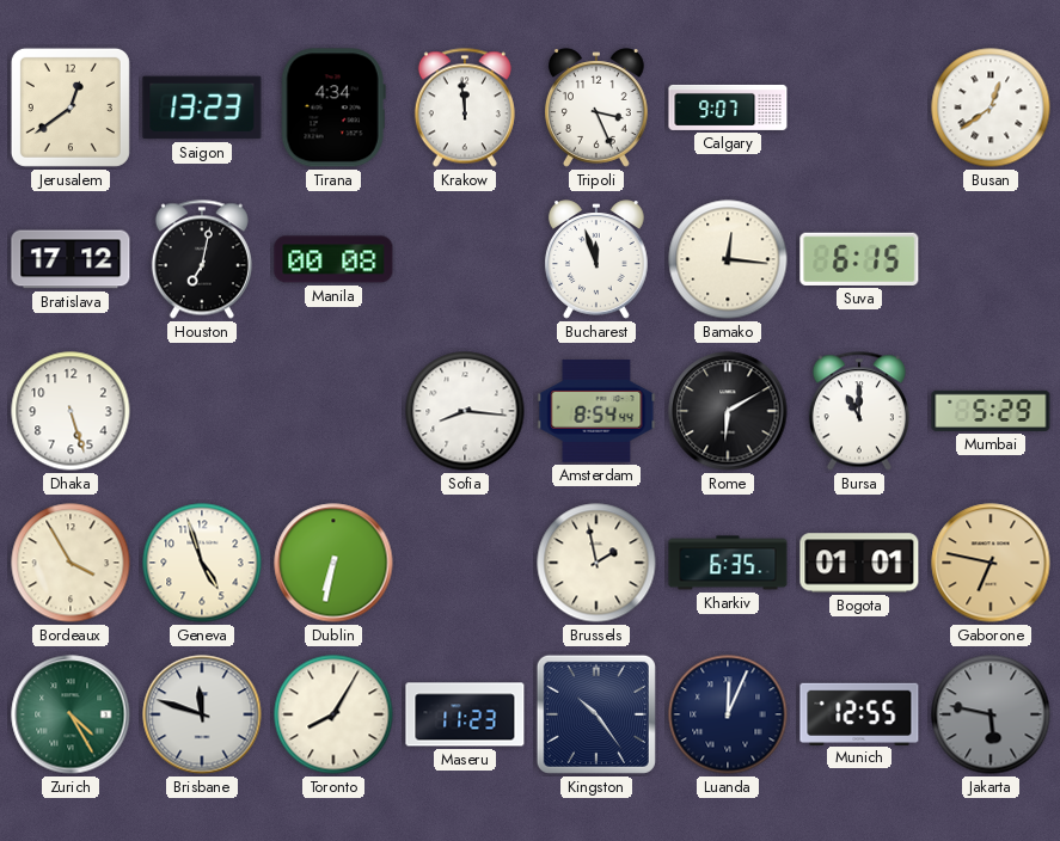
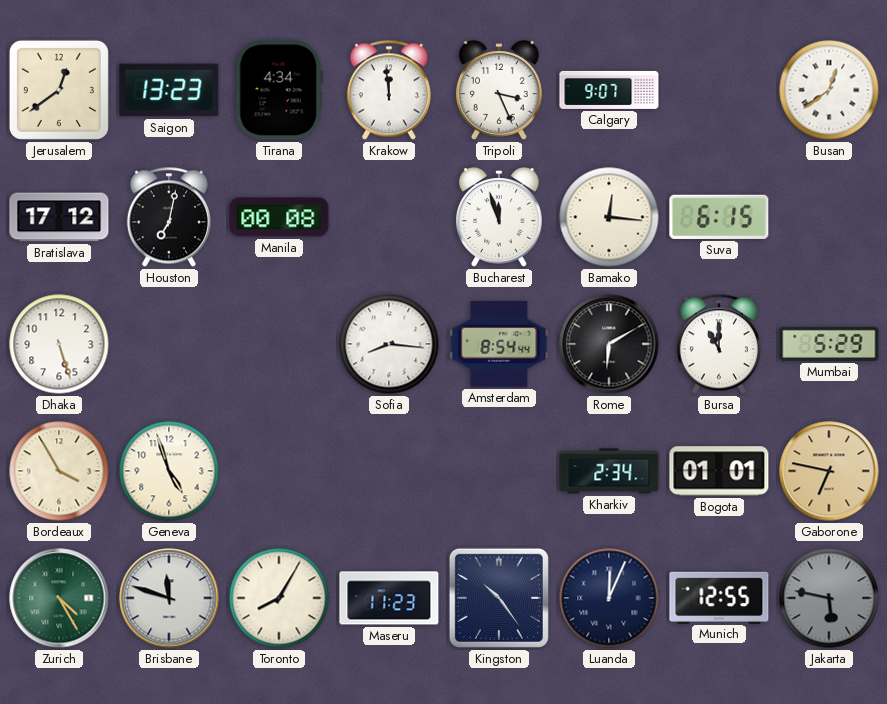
Dublin: 6:32 -> none (333, 563)
Brussels: 1:58 -> none (596, 563)
Kharkiv: 6:35 -> 2:34 (609, 471)
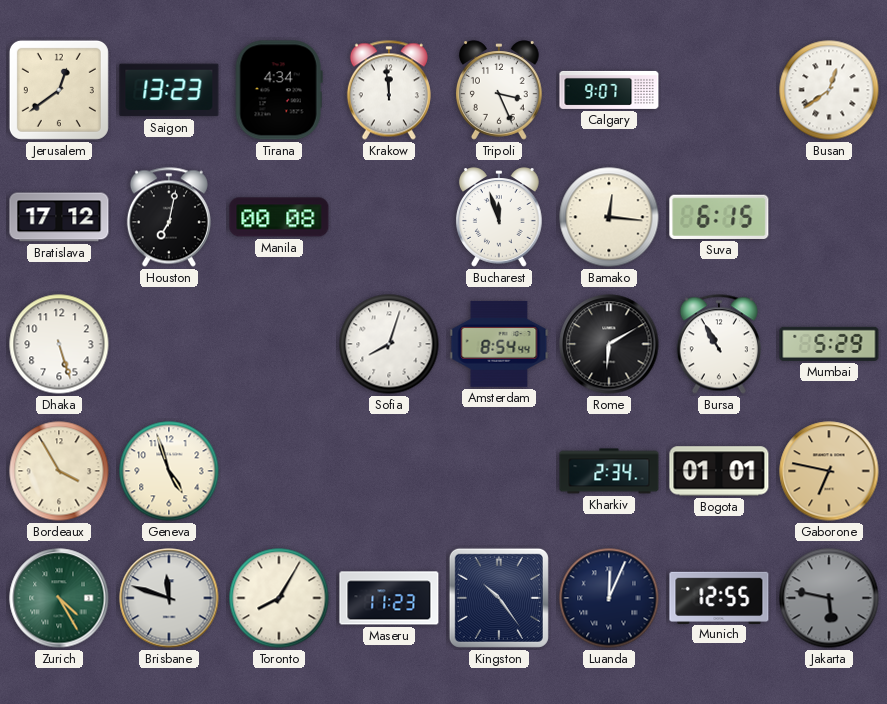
Sofia: 8:16 -> 8:03 (389, 344)
Bursa: 11:00 -> 10:55 (719, 344)
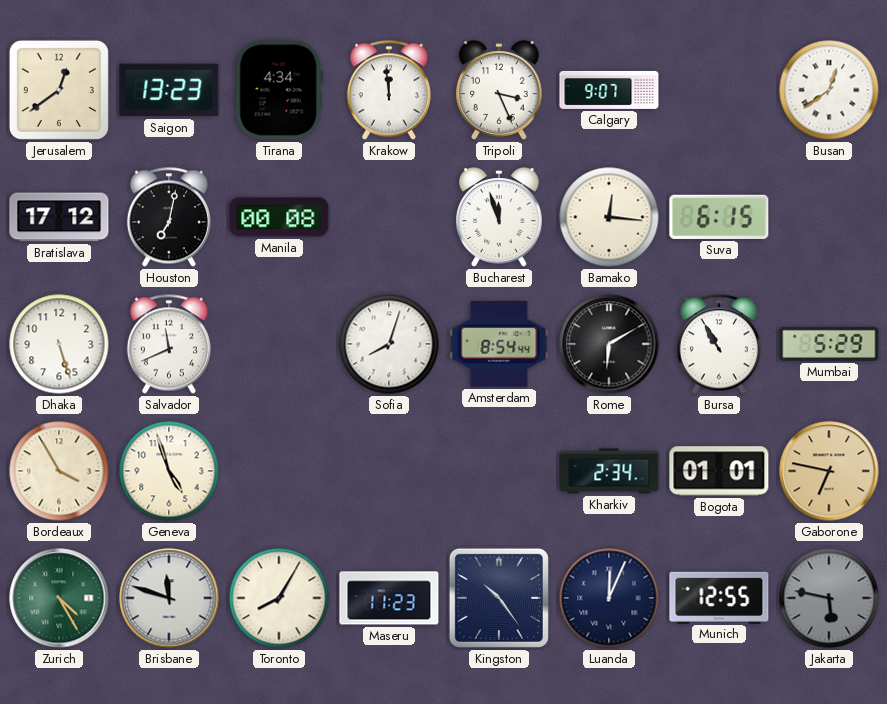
Salvador: none -> 11:41 (169, 344)
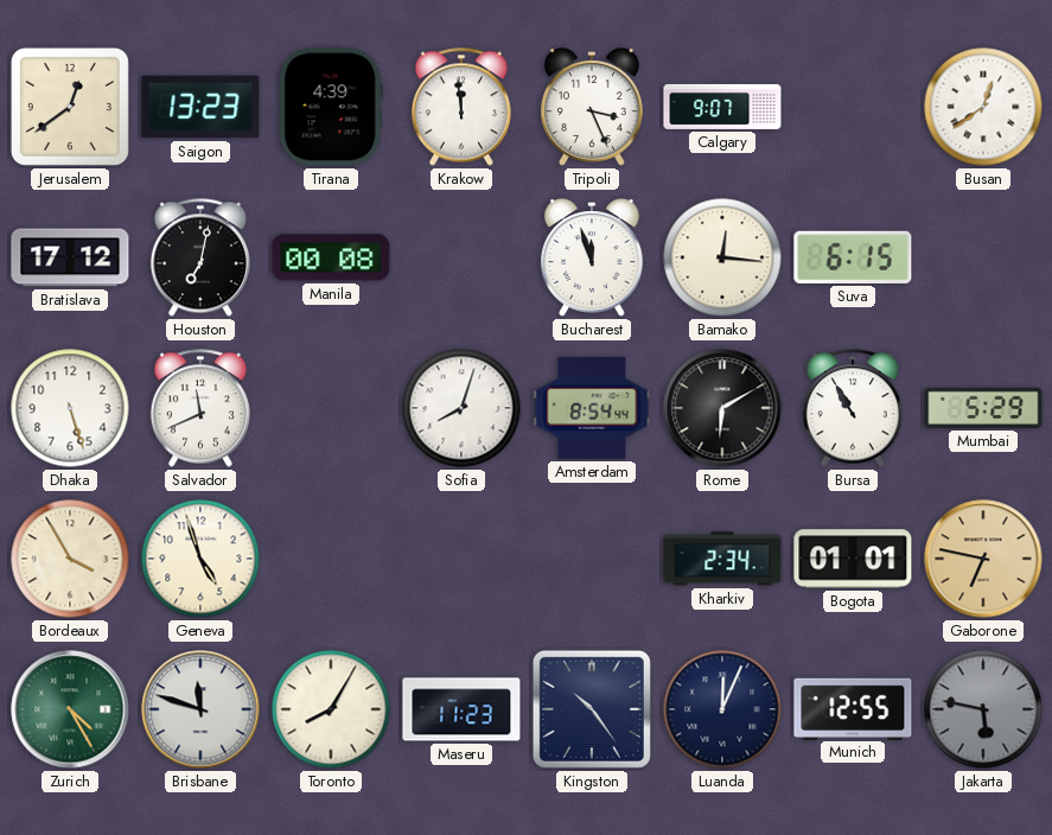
Tirana: 4:34 -> 4:39 (331, 107)
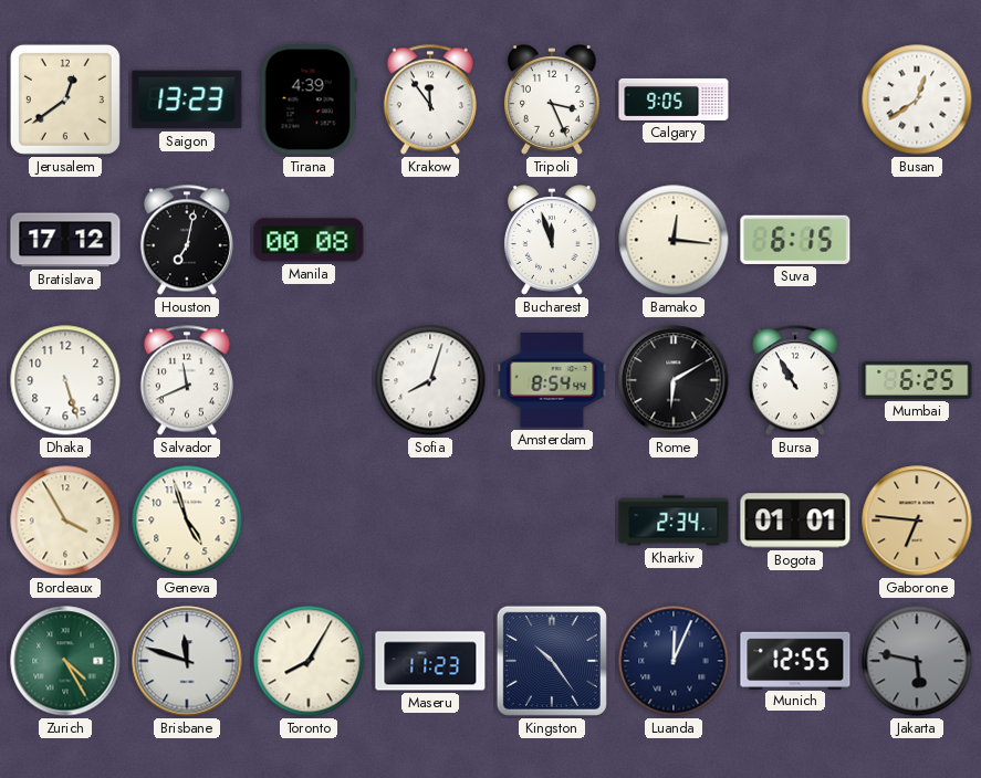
Krakow: 11:59 -> 11:54 (430, 99)
Calgary: 9:07 -> 9:05 (674, 99)
Mumbai: 5:29 -> 6:25 (917, 380)
Gaborone: 6:47 -> 6:46 (917, 521)
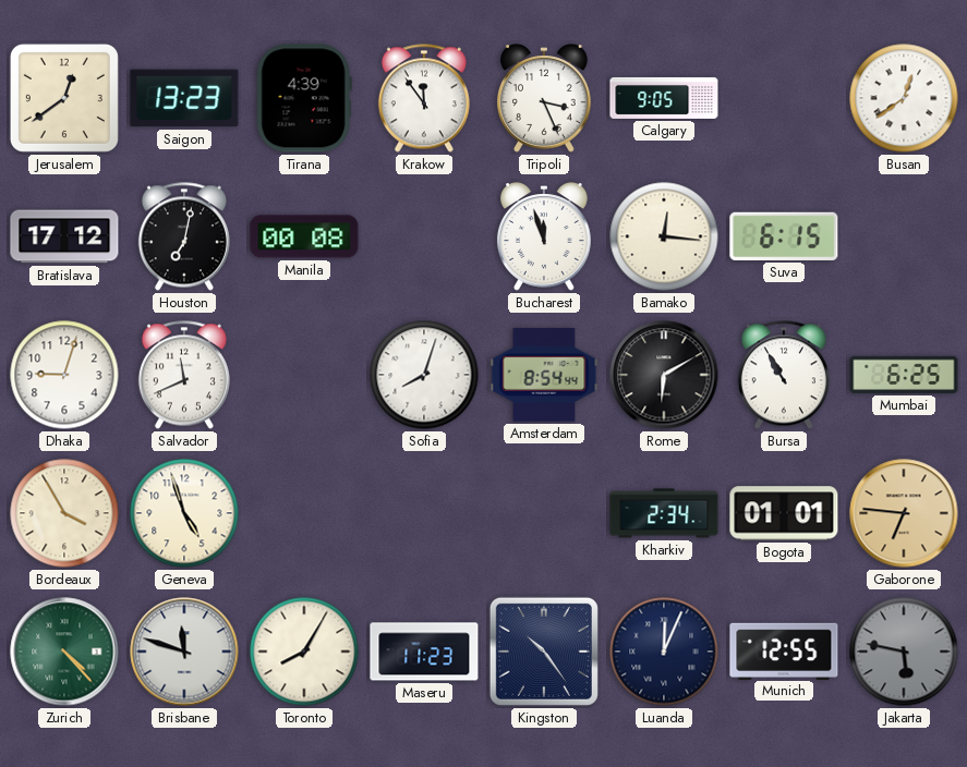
Dhaka: 5:27 -> 9:03 (64, 375)
Zurich: 4:25 -> 4:23 (64, 652)
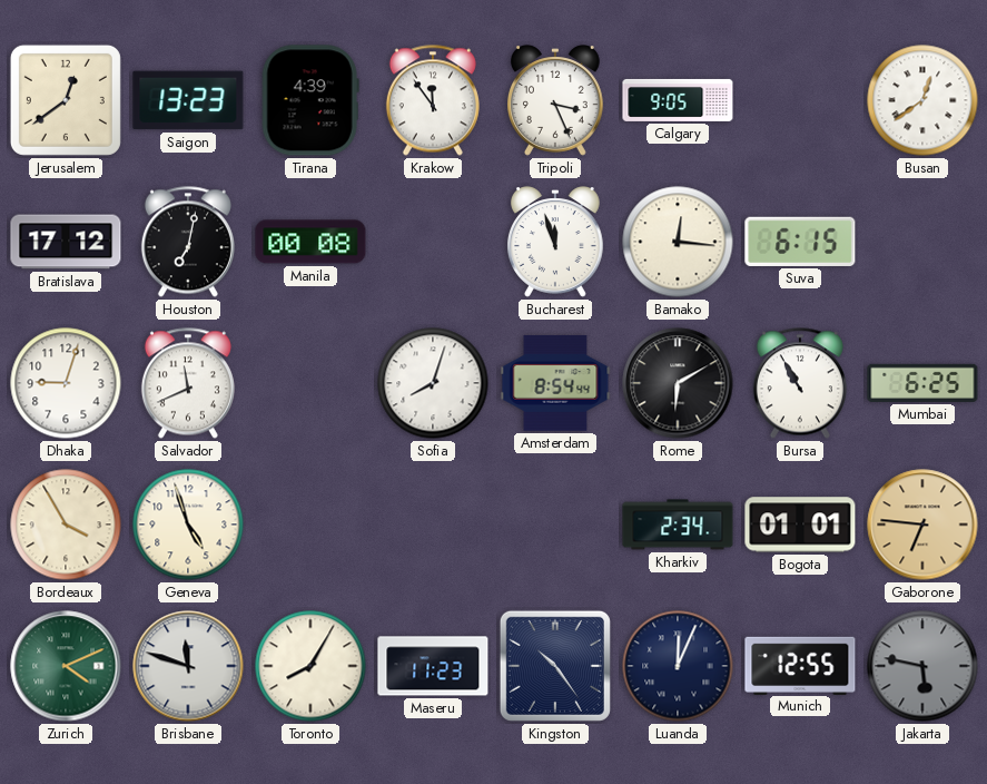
Zurich: 4:23 -> 4:11 (66, 666)
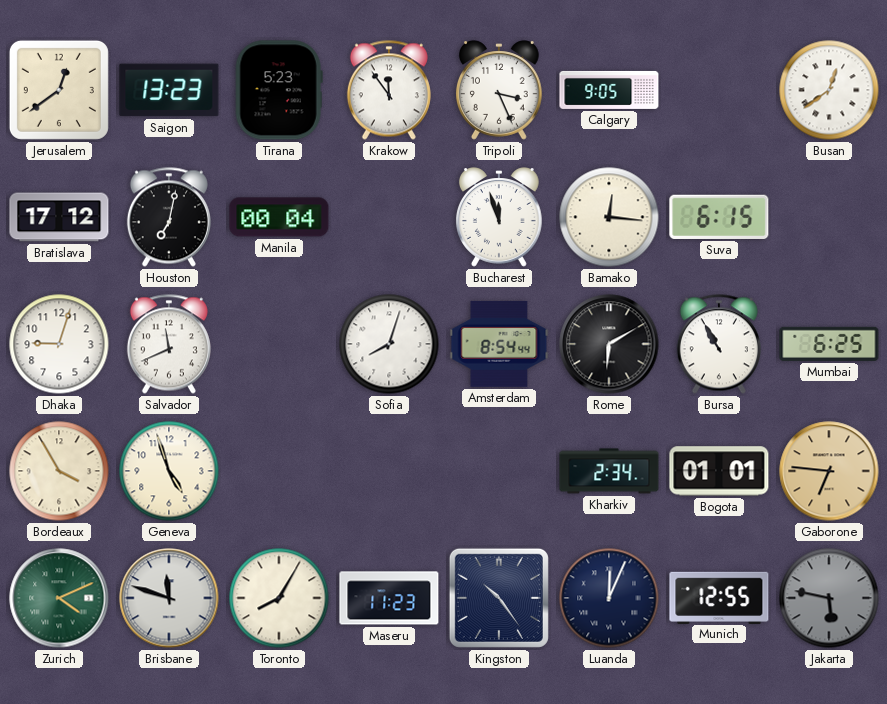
Tirana: 4:39 -> 5:23 (279, 90)
Manila: 00:08 -> 00:04 (279, 217)
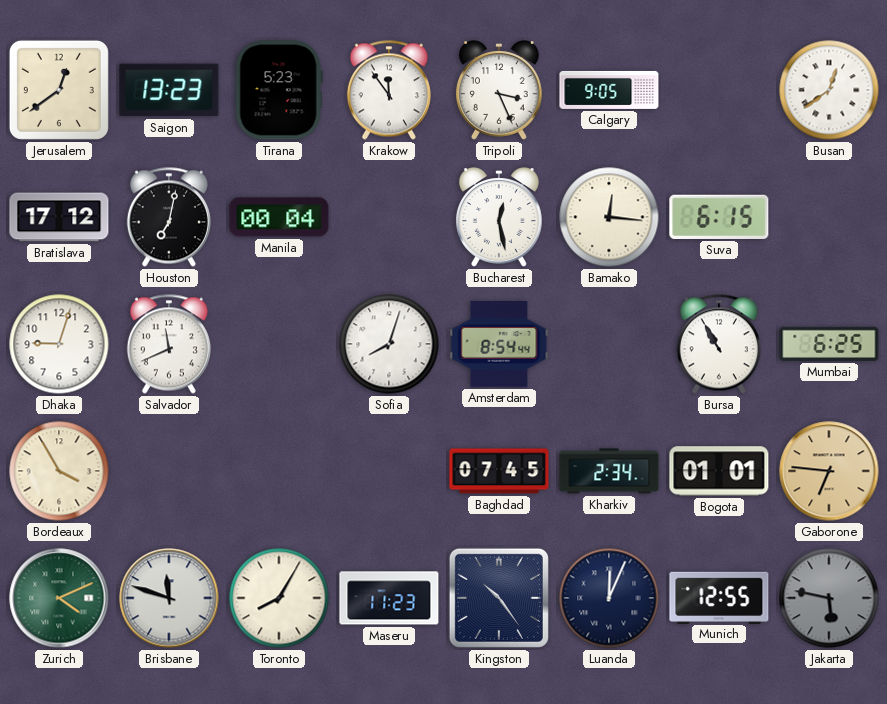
Bucharest: 11:57 -> 12:28 (499, 217)
Rome: 6:10 -> none (609, 344)
Geneva: 4:57 -> none (169, 471)
Baghdad: none -> 07:45 (499, 471)
